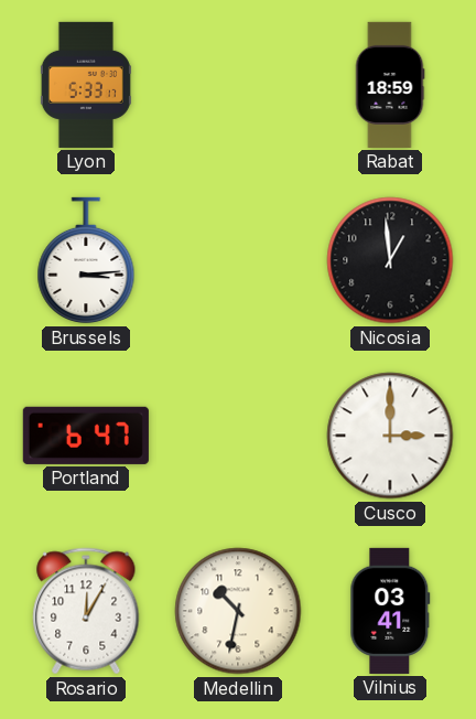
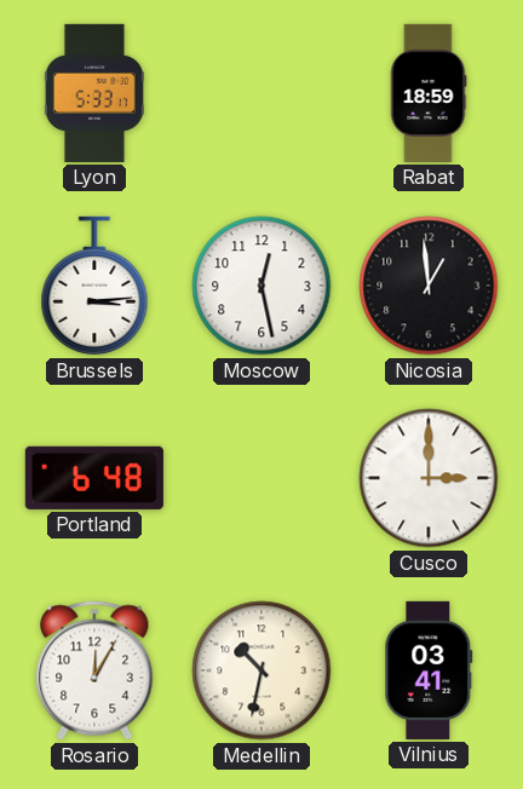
Moscow: none -> 12:28 (261, 286)
Portland: 6:47 -> 6:48 (94, 478)
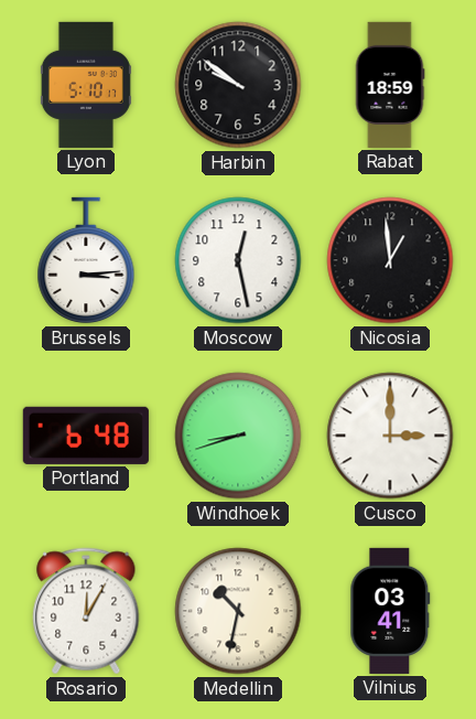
Lyon: 5:33 -> 5:10 (86, 85)
Harbin: none -> 9:51 (238, 85)
Windhoek: none -> 8:42 (238, 436)
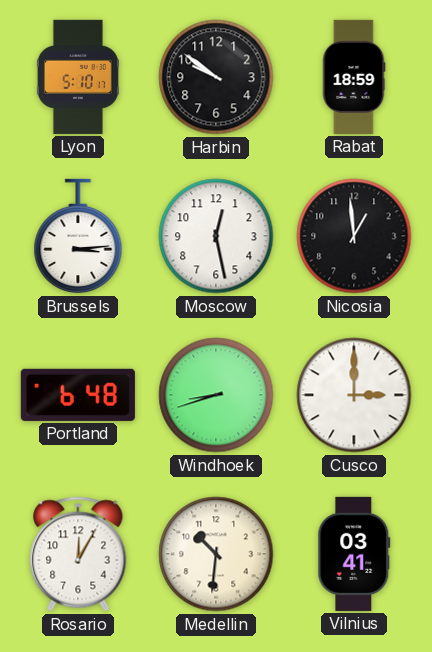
Medellin: 10:32 -> 10:31 (216, 554)
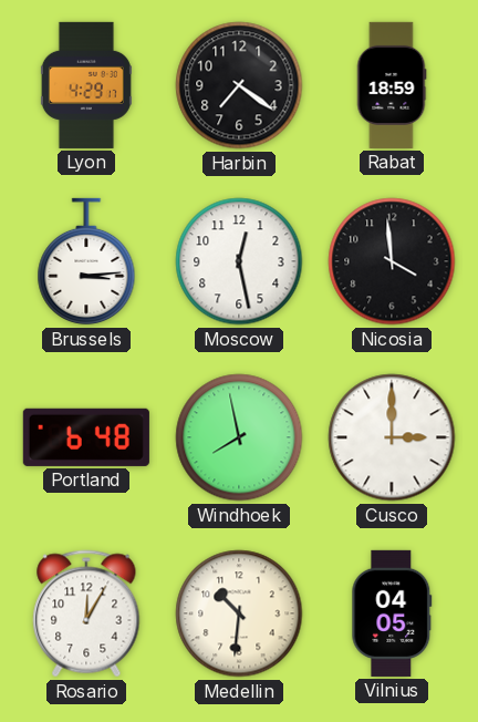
Lyon: 5:10 -> 4:29 (86, 85)
Harbin: 9:51 -> 7:21 (239, 85)
Nicosia: 12:59 -> 3:59 (392, 261)
Windhoek: 8:42 -> 7:58 (239, 437)
Vilnius: 03:41 -> 04:05 (392, 613)
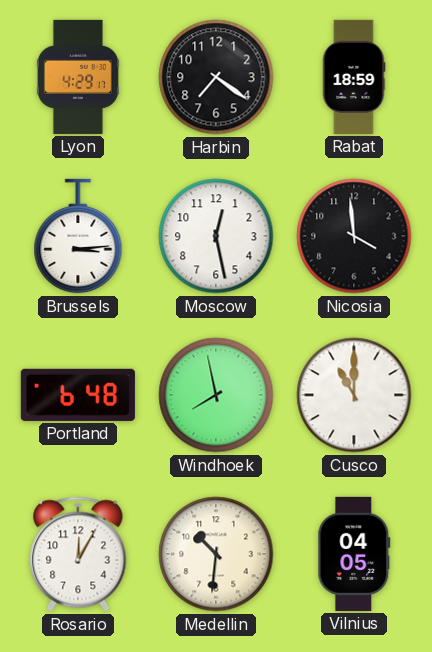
Cusco: 3:00 -> 11:00 (354, 395)
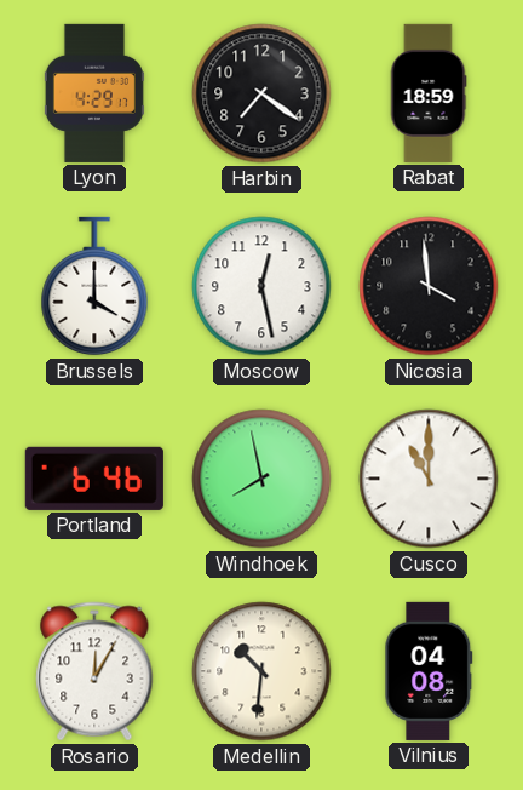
Brussels: 3:14 -> 4:00 (94, 286)
Portland: 6:48 -> 6:46 (94, 479)
Vilnius: 04:05 -> 04:08 (429, 671)
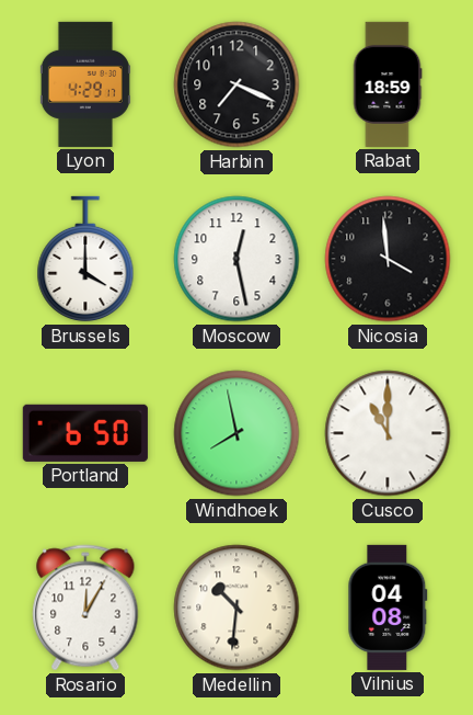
Harbin: 7:21 -> 7:19 (236, 84)
Portland: 6:46 -> 6:50 (85, 433)
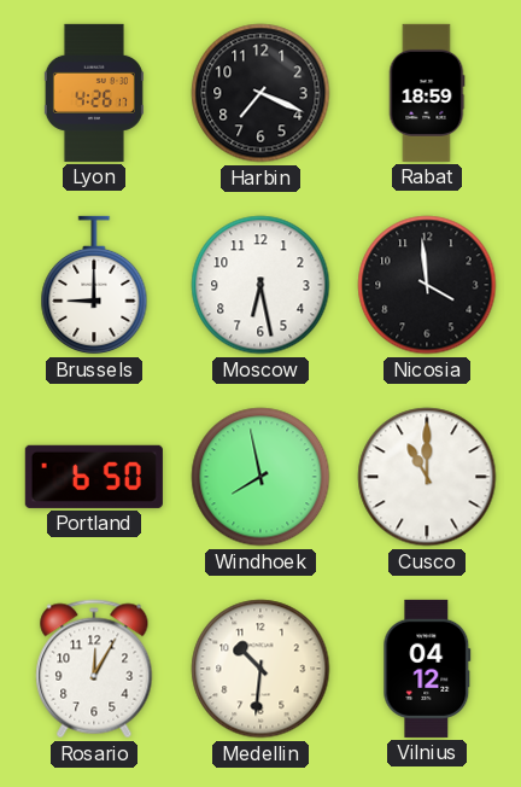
Lyon: 4:29 -> 4:26 (94, 93)
Brussels: 4:00 -> 9:00 (94, 285)
Moscow: 12:28 -> 6:28 (260, 285)
Vilnius: 04:08 -> 04:12 (427, 669)
